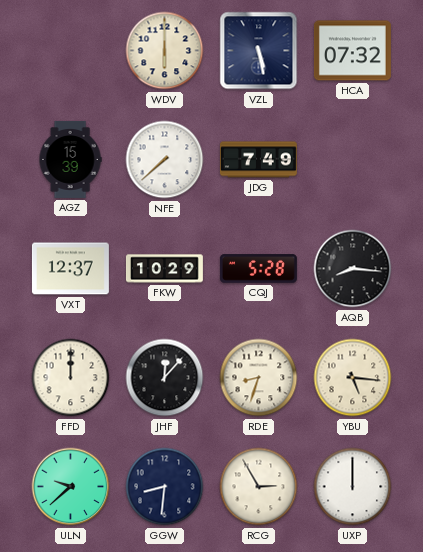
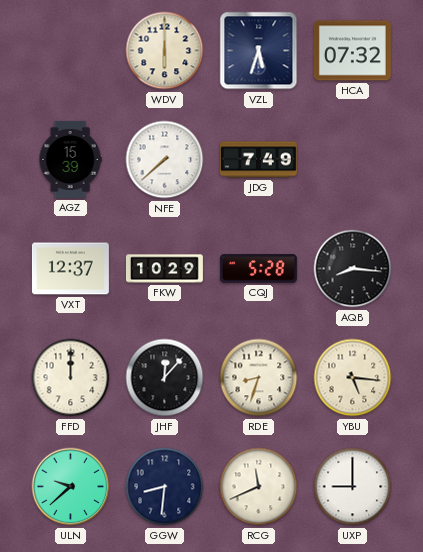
VZL: 5:28 -> 5:33 (259, 51)
RCG: 2:55 -> 11:41 (259, 487)
UXP: 12:00 -> 9:00 (353, 487)
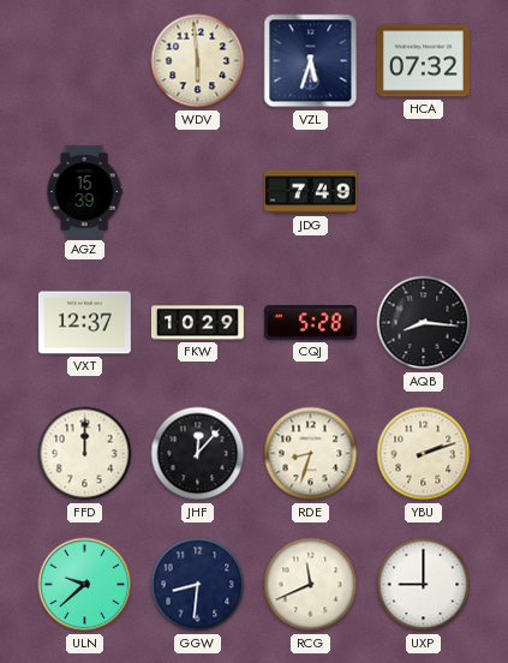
WDV: 6:00 -> 5:59 (198, 61)
NFE: 7:38 -> none (165, 160)
YBU: 5:16 -> 2:12 (424, 454)
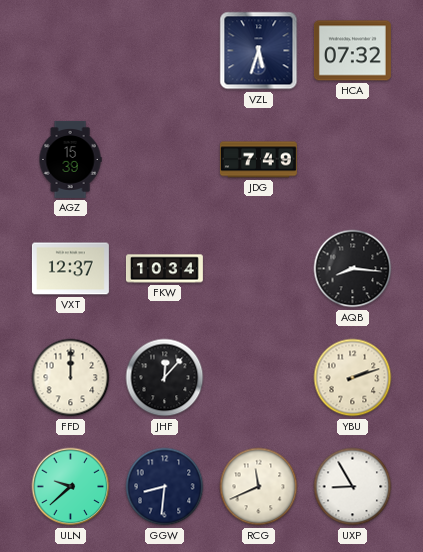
WDV: 5:59 -> none (198, 61)
FKW: 10:29 -> 10:34 (164, 269)
CQJ: 5:28 -> none (310, 323)
RDE: 8:33 -> none (311, 454)
UXP: 9:00 -> 8:55 (353, 487)
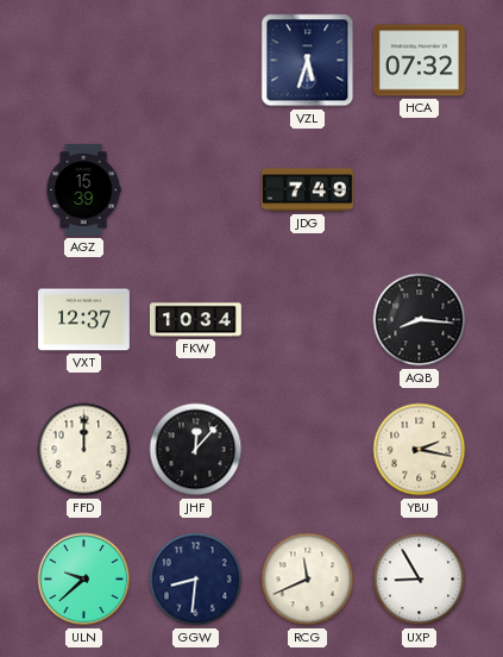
YBU: 2:12 -> 2:17 (420, 450)
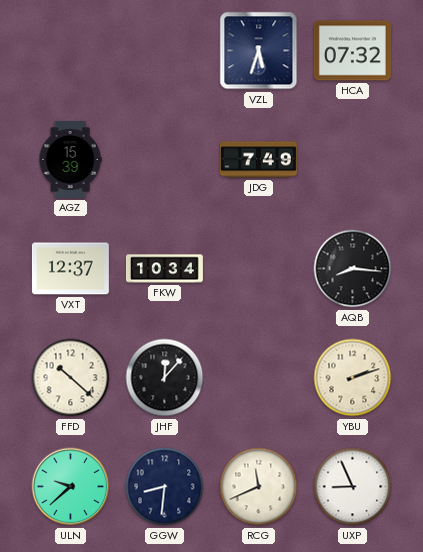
FFD: 12:00 -> 10:22 (71, 378)
YBU: 2:17 -> 2:12 (353, 378)
UXP: 8:55 -> 8:56 (353, 487)
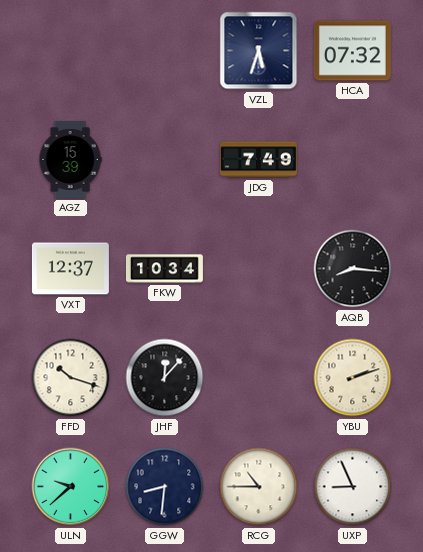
FFD: 10:22 -> 10:18 (71, 378)
RCG: 11:41 -> 10:45 (259, 487)
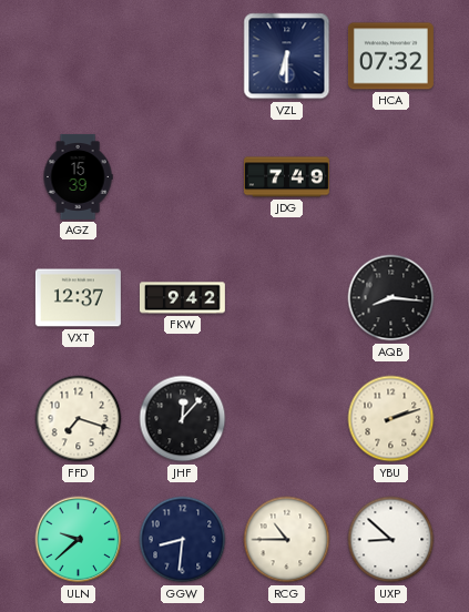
VZL: 5:33 -> 6:30 (287, 57)
FKW: 10:34 -> 9:42 (182, 298)
FFD: 10:18 -> 7:18 (79, 419)
UXP: 8:56 -> 8:52 (391, 540)
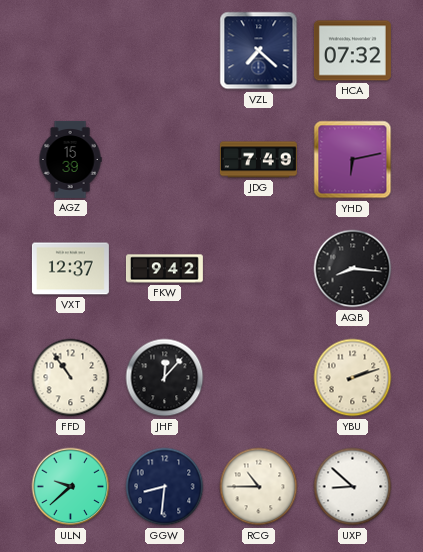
VZL: 6:30 -> 7:22 (259, 51)
YHD: none -> 6:13 (353, 160)
FFD: 7:18 -> 10:54 (71, 378)
